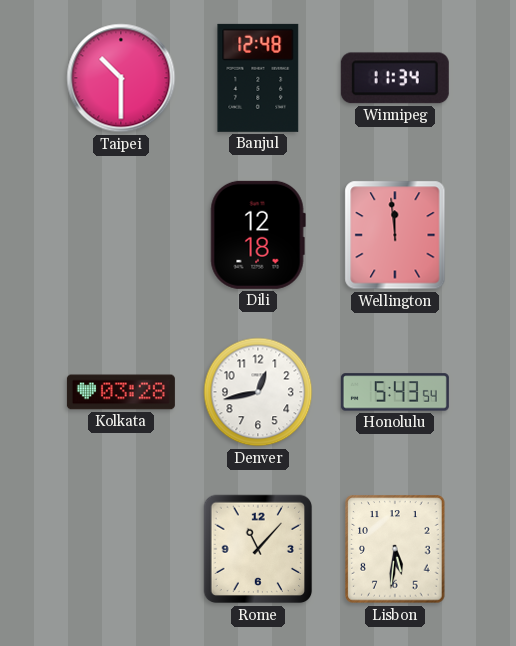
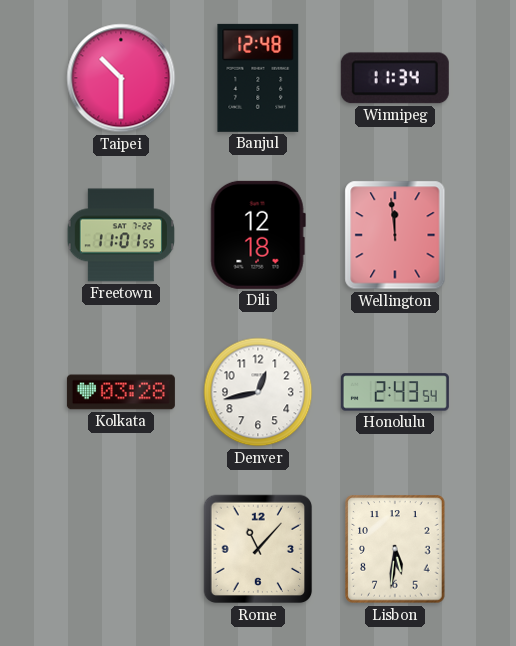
Freetown: none -> 11:01 (120, 235)
Honolulu: 5:43 -> 2:43 (395, 392)
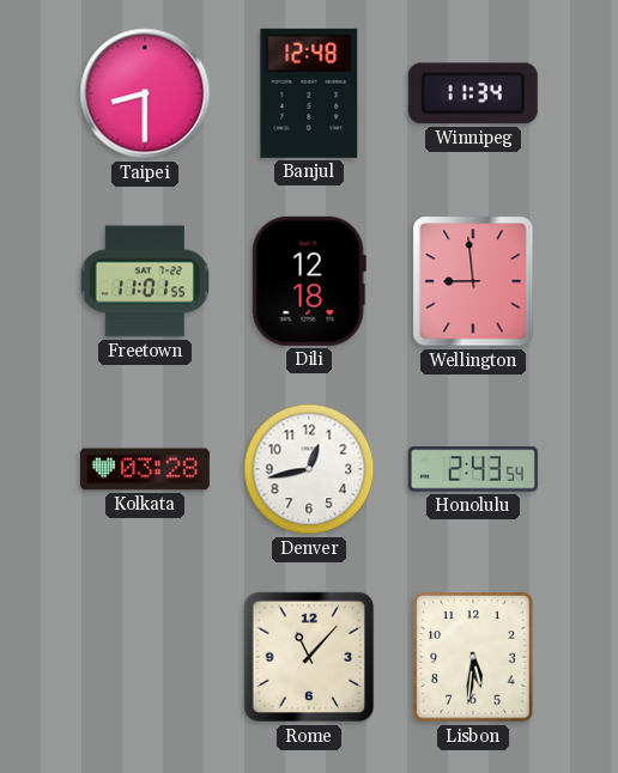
Taipei: 10:30 -> 8:30 (145, 93)
Wellington: 11:59 -> 8:59 (473, 281)
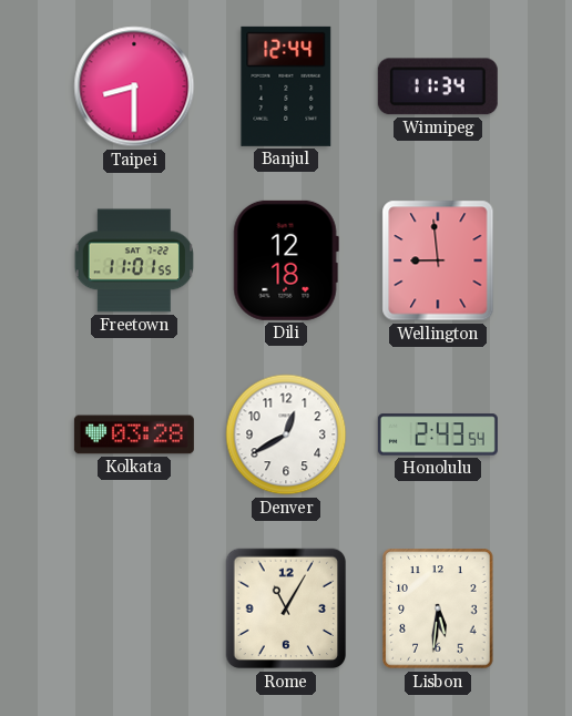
Banjul: 12:48 -> 12:44 (286, 86)
Denver: 12:43 -> 12:40 (286, 434)
Rome: 11:07 -> 11:05 (286, 608)
